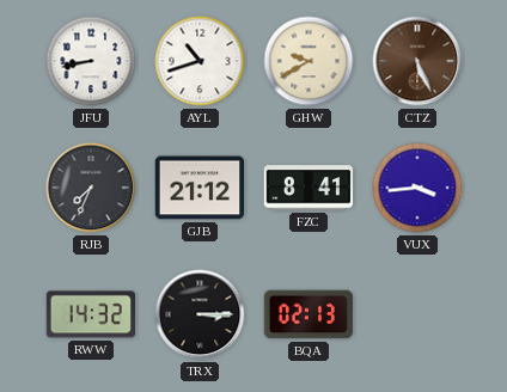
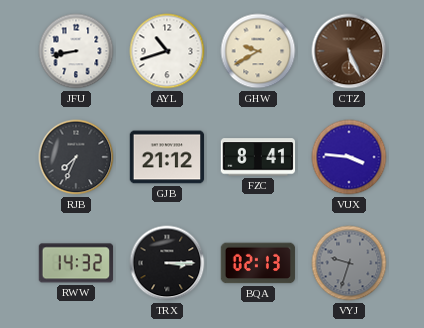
VUX: 3:44 -> 3:46 (349, 157)
VYJ: none -> 9:33 (349, 263)
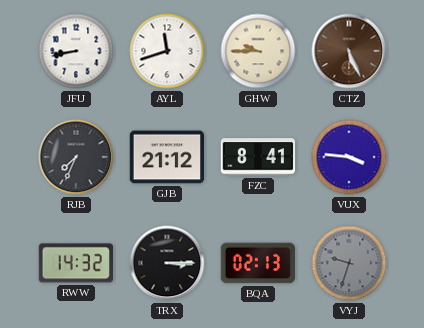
AYL: 10:42 -> 11:42 (167, 51)
GHW: 9:40 -> 9:45 (258, 51)
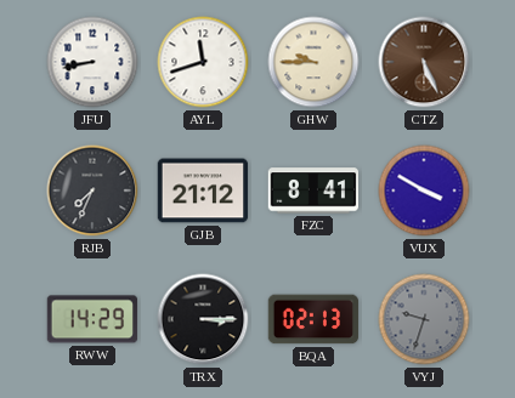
VUX: 3:46 -> 3:50 (424, 191)
RWW: 14:32 -> 14:29 (92, 319)
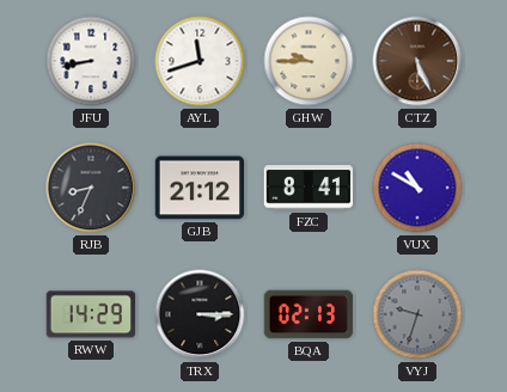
RJB: 7:34 -> 8:34 (91, 188)
VUX: 3:50 -> 10:50 (417, 188)
